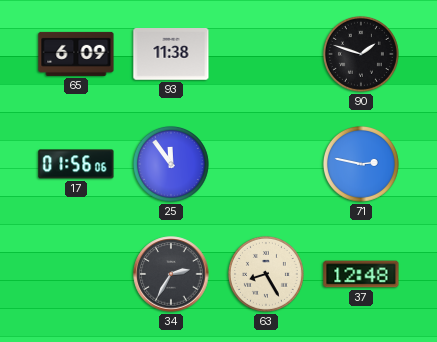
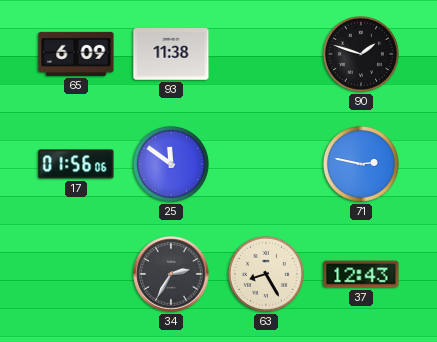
25: 11:54 -> 11:51 (171, 164)
37: 12:48 -> 12:43 (361, 274)
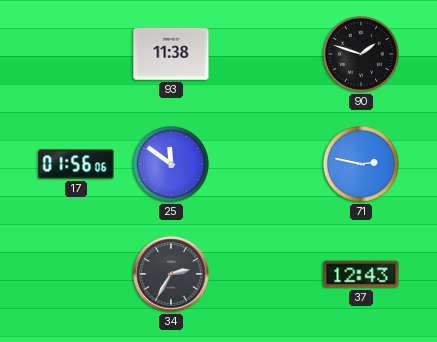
65: 6:09 -> none (76, 54)
63: 8:25 -> none (266, 274)
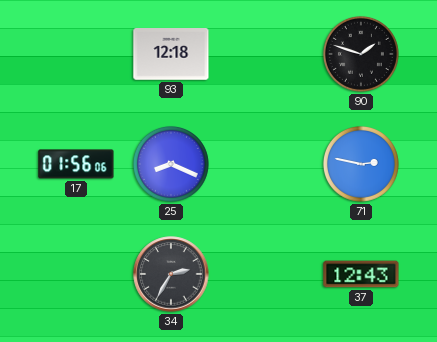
93: 11:38 -> 12:18 (171, 54)
25: 11:51 -> 8:19 (171, 164)
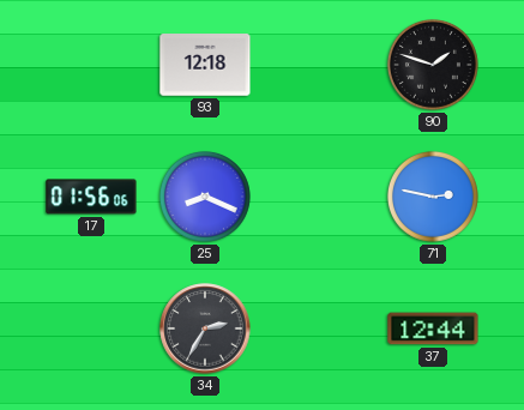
37: 12:43 -> 12:44 (433, 328)
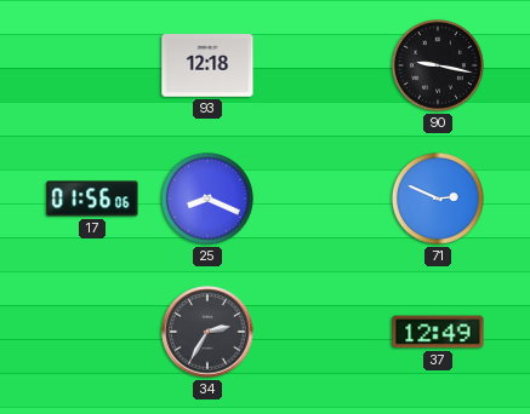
90: 1:48 -> 9:17 (438, 65)
71: 2:47 -> 2:49 (438, 199)
37: 12:44 -> 12:49 (438, 332)
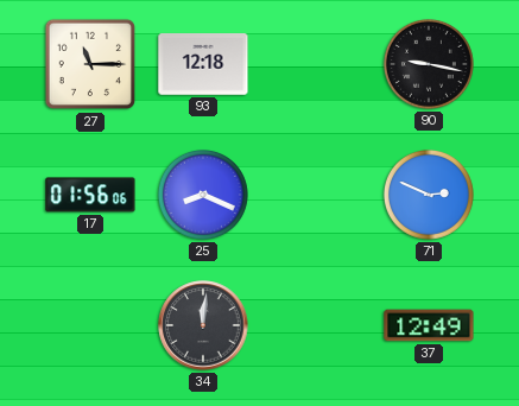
27: none -> 11:15 (90, 64)
34: 2:35 -> 12:01 (203, 325)
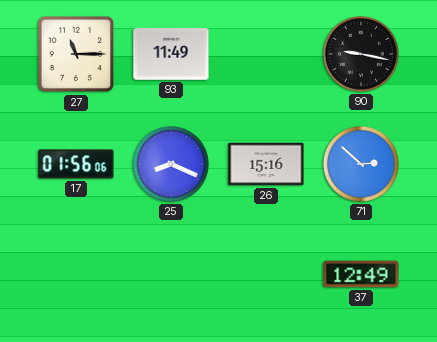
93: 12:18 -> 11:49 (171, 54)
26: none -> 15:16 (266, 164)
71: 2:49 -> 2:52 (361, 164)
34: 12:01 -> none (203, 325)
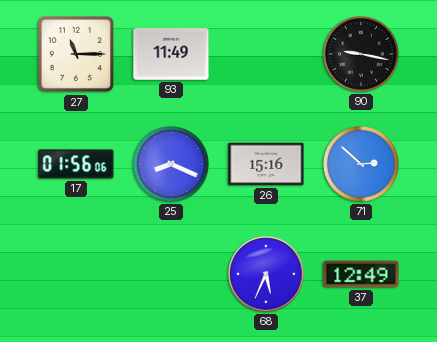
68: none -> 5:34 (266, 274)
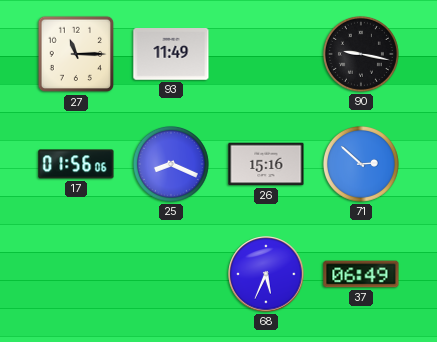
37: 12:49 -> 06:49 (361, 274)
